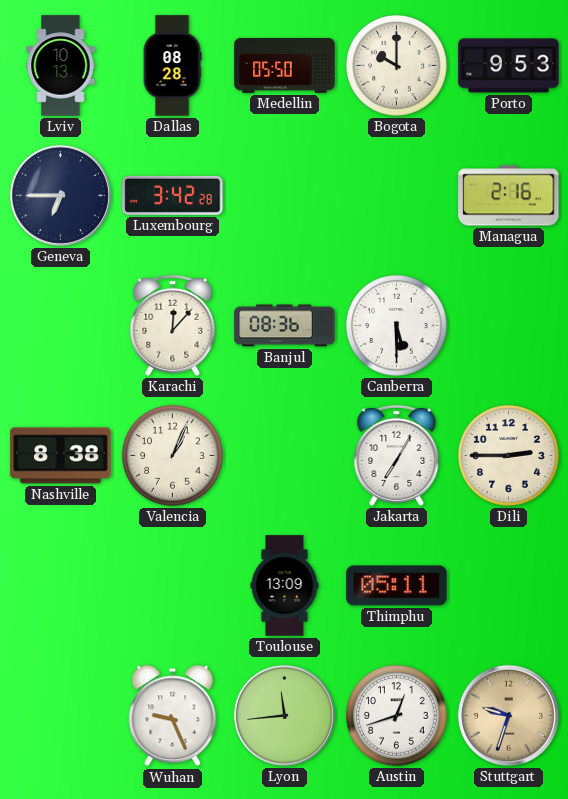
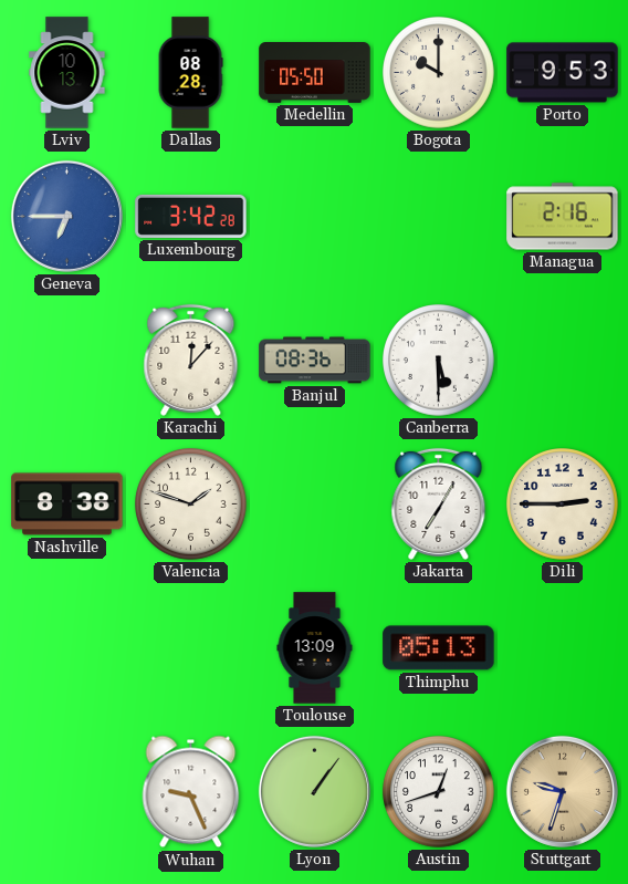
Geneva dial: navy -> blue (66, 216)
Valencia: 1:04 -> 1:48 (191, 505)
Thimphu: 05:11 -> 05:13 (439, 648)
Lyon: 11:44 -> 1:06 (314, 791)
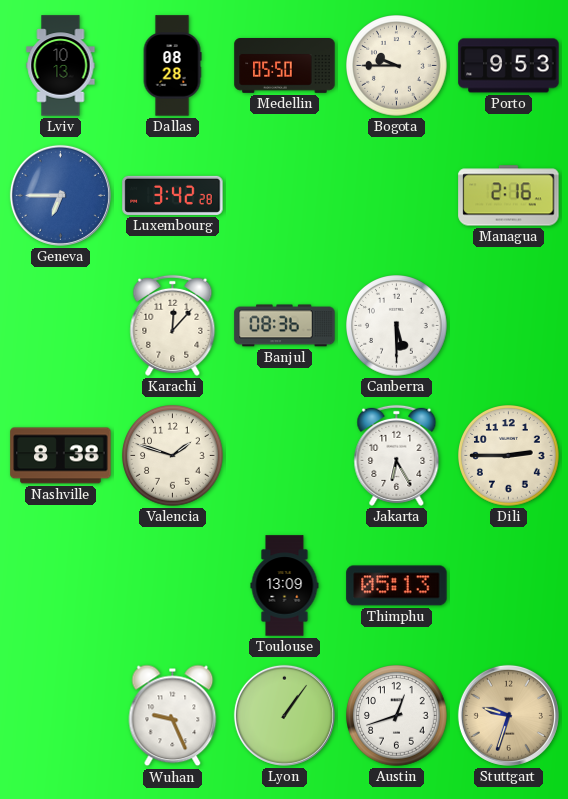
Bogota: 10:00 -> 9:45 (397, 66)
Jakarta: 7:05 -> 6:25 (397, 455)
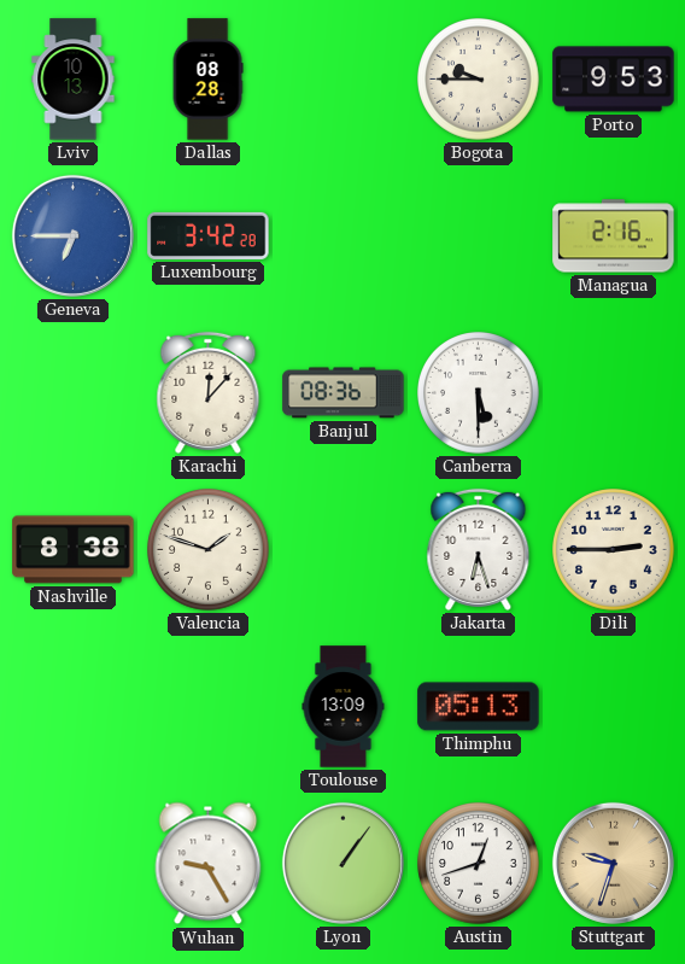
Medellin: 05:50 -> none (285, 66)
Jakarta: 6:25 -> 6:27 (479, 549)
Wuhan: 9:26 -> 9:25 (209, 864)
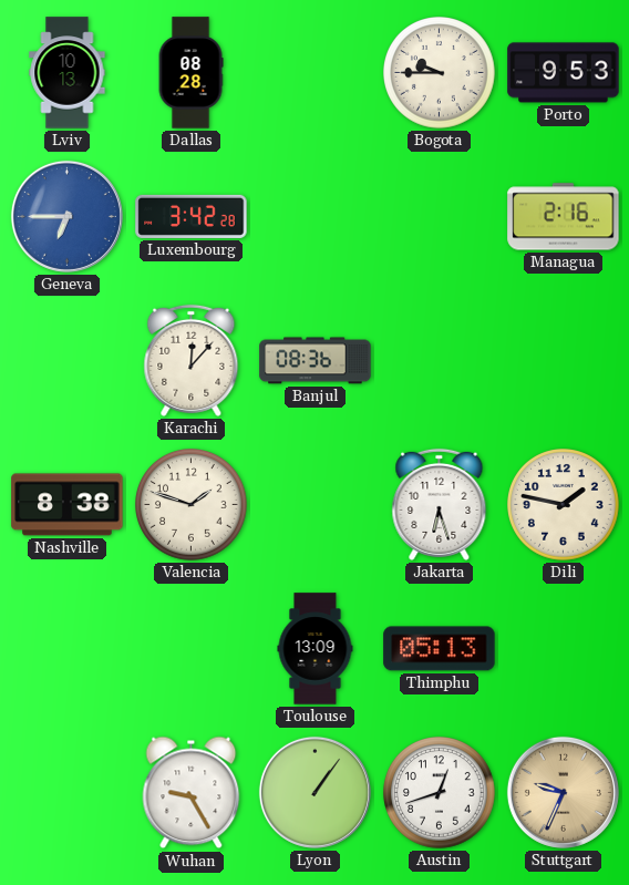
Canberra: 5:30 -> none (479, 393)
Dili: 2:45 -> 1:47 (564, 505)
Stuttgart: 9:33 -> 9:34 (563, 792)
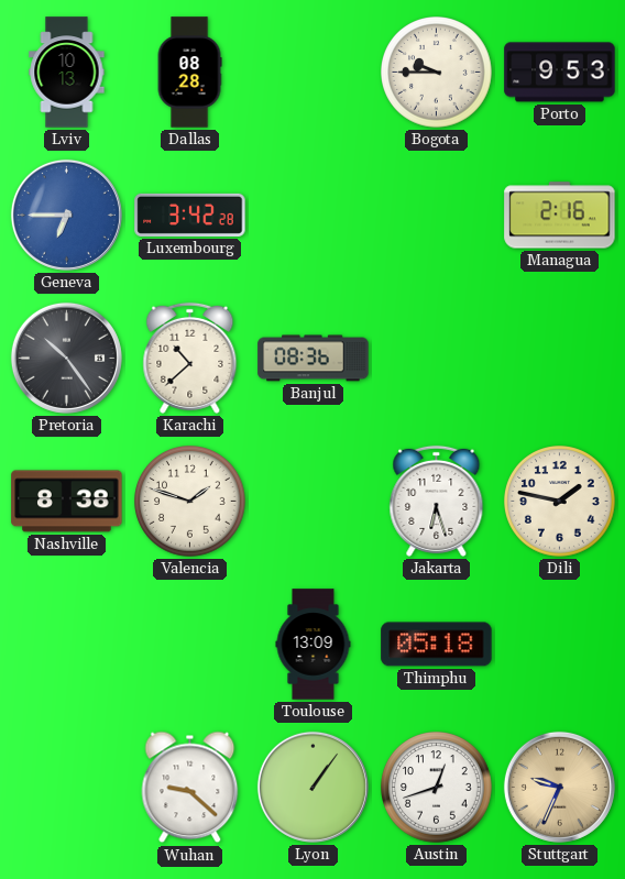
Pretoria: none -> 10:24 (66, 358)
Karachi: 12:07 -> 10:38 (190, 358)
Thimphu: 05:13 -> 05:18 (437, 645)
Wuhan: 9:25 -> 9:22 (190, 788)
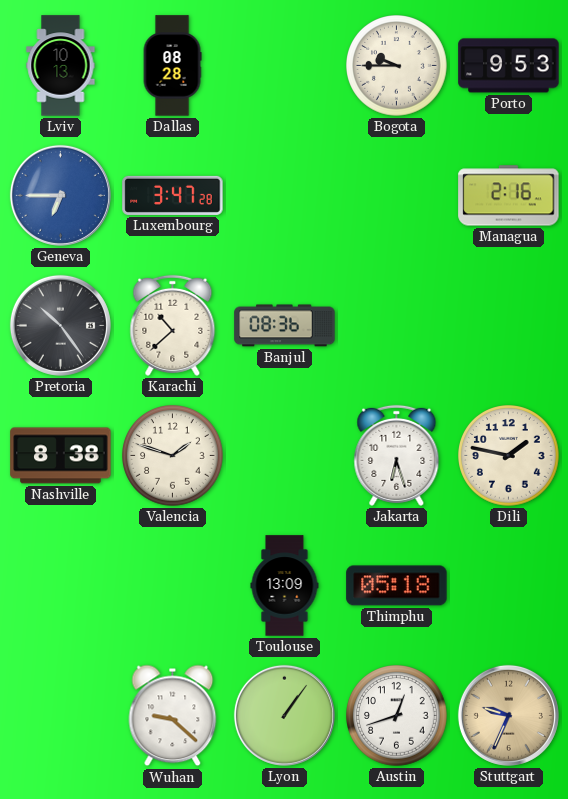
Luxembourg: 3:42 -> 3:47 (173, 195)
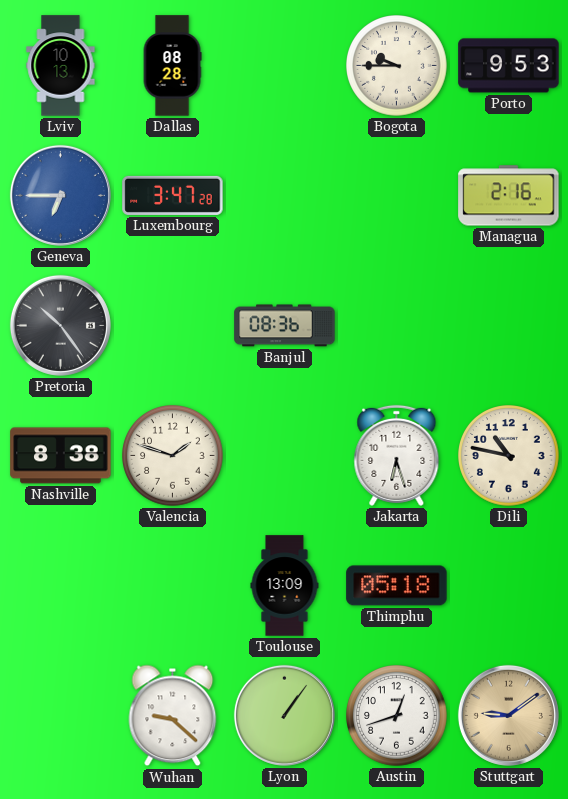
Karachi: 10:38 -> none (173, 325)
Dili: 1:47 -> 10:47 (509, 456)
Stuttgart: 9:34 -> 9:09 (508, 715)
